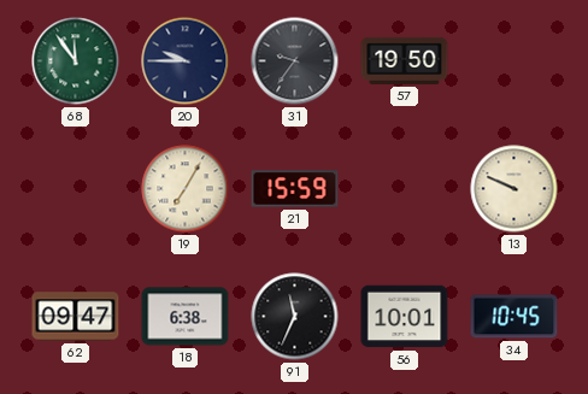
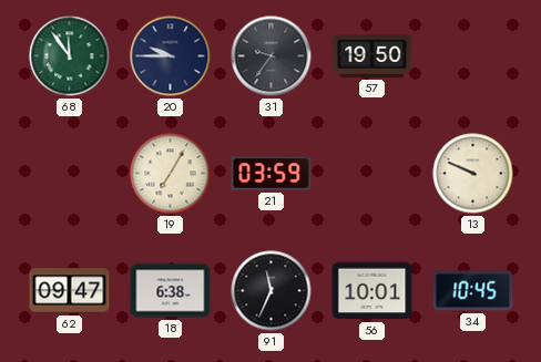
21: 15:59 -> 03:59 (272, 174)
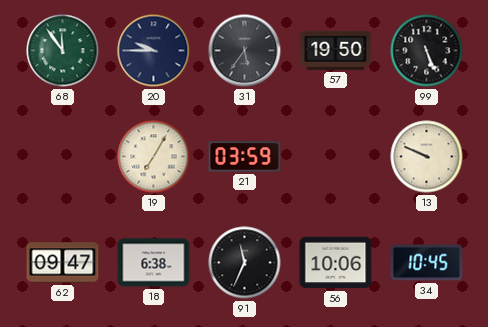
31: 9:36 -> 5:36 (245, 51)
99: none -> 5:26 (427, 51)
56: 10:01 -> 10:06 (336, 263)
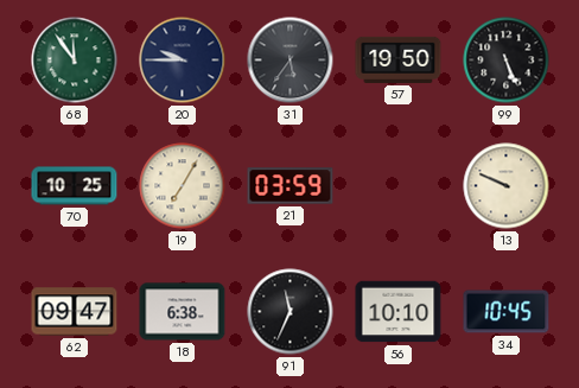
70: none -> 10:25 (75, 186)
56: 10:06 -> 10:10 (399, 312)
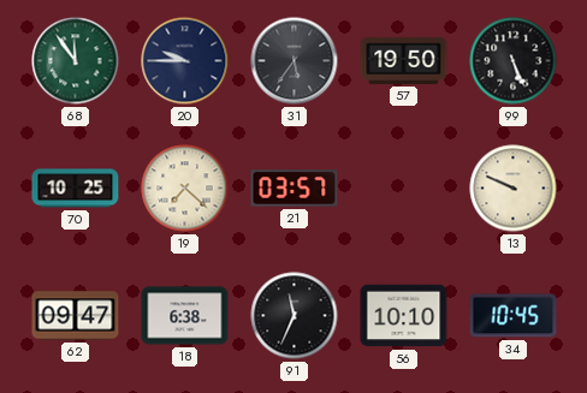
19: 7:05 -> 7:22 (185, 189)
21: 03:59 -> 03:57 (295, 189)
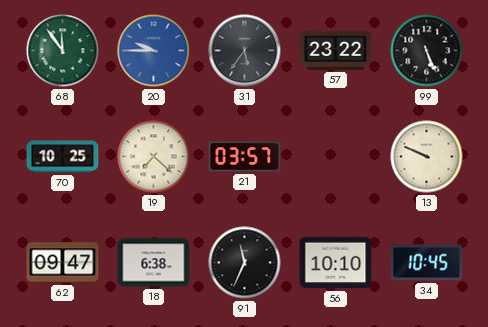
20 dial: navy -> blue (154, 51)
57: 19:50 -> 23:22 (336, 50)
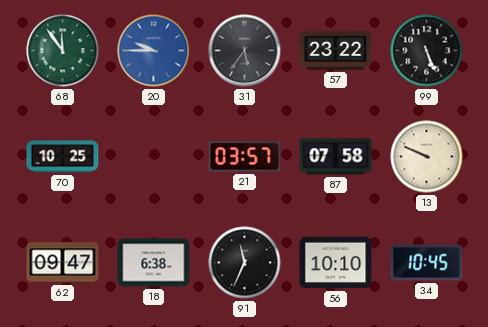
19: 7:22 -> none (154, 157)
87: none -> 07:58 (336, 157)
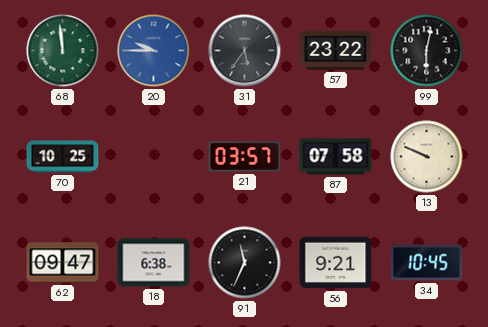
68: 11:54 -> 11:59 (63, 51)
99: 5:26 -> 6:02 (427, 51)
56: 10:10 -> 9:21 (336, 263)
